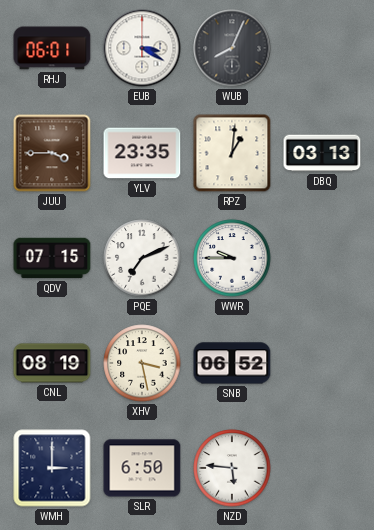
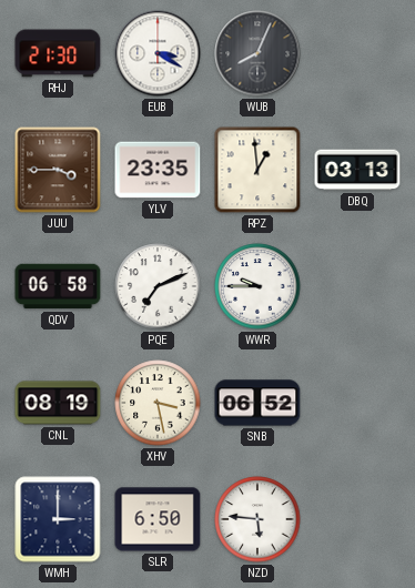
RHJ: 06:01 -> 21:30 (58, 53)
RPZ: 1:01 -> 12:59 (257, 170)
QDV: 07:15 -> 06:58 (58, 286)
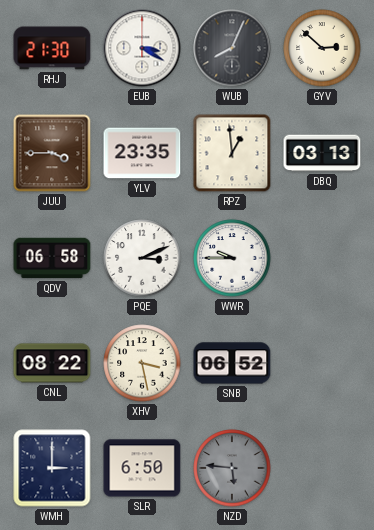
GYV: none -> 2:52 (322, 48)
PQE: 7:11 -> 3:11 (142, 258)
CNL: 08:19 -> 08:22 (52, 363)
NZD dial: white -> grey (232, 468)
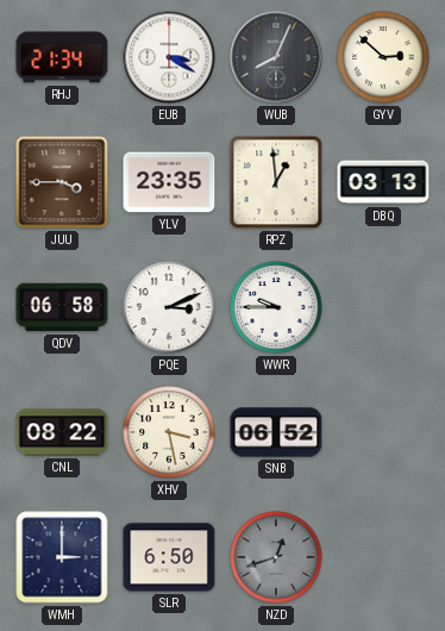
RHJ: 21:30 -> 21:34 (62, 57)
NZD: 5:46 -> 12:42 (276, 557)
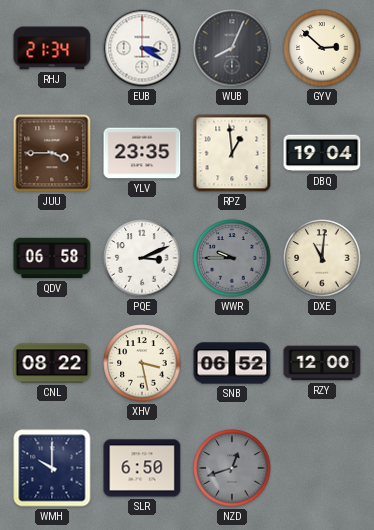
DBQ: 03:13 -> 19:04 (322, 153)
WWR dial: white -> grey (232, 258)
DXE: none -> 11:01 (322, 258)
RZY: none -> 12:00 (322, 363)
WMH: 3:00 -> 10:00 (52, 468)
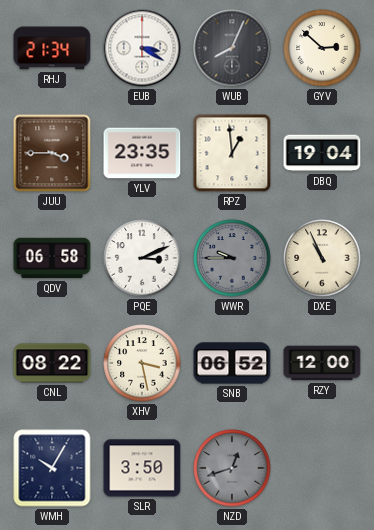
DXE: 11:01 -> 10:56 (322, 258)
WMH: 10:00 -> 10:05 (52, 468)
SLR: 6:50 -> 3:50 (142, 468)
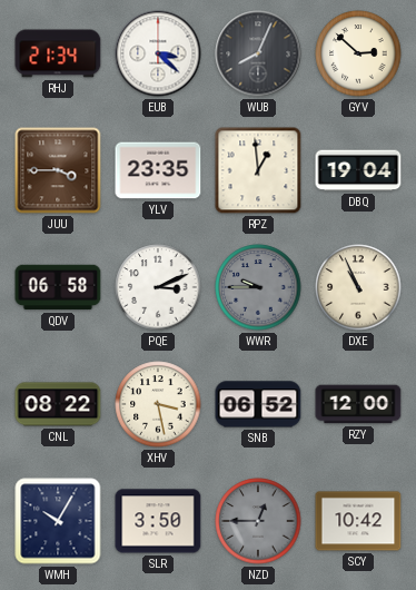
EUB: 3:20 -> 3:22 (158, 53)
NZD: 12:42 -> 12:45 (258, 521)
SCY: none -> 10:42 (358, 521)
